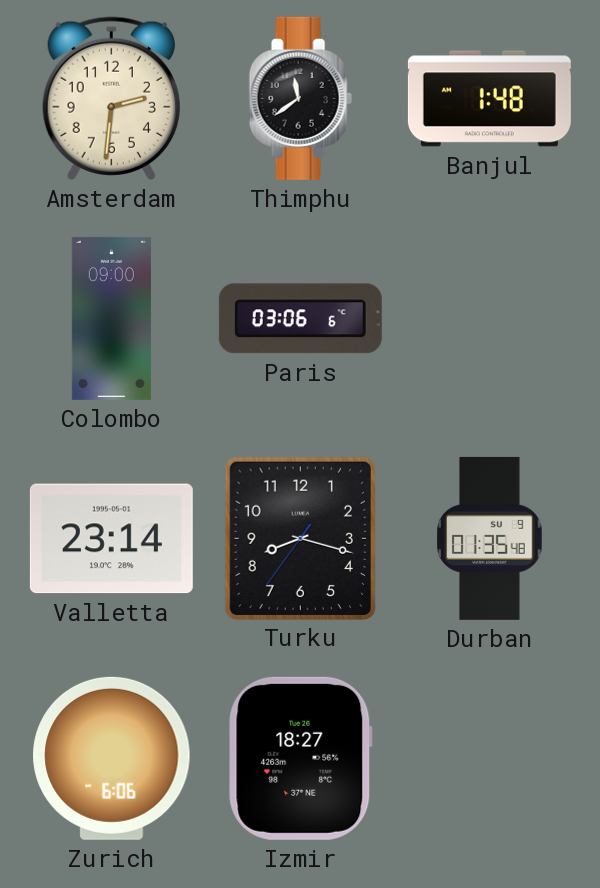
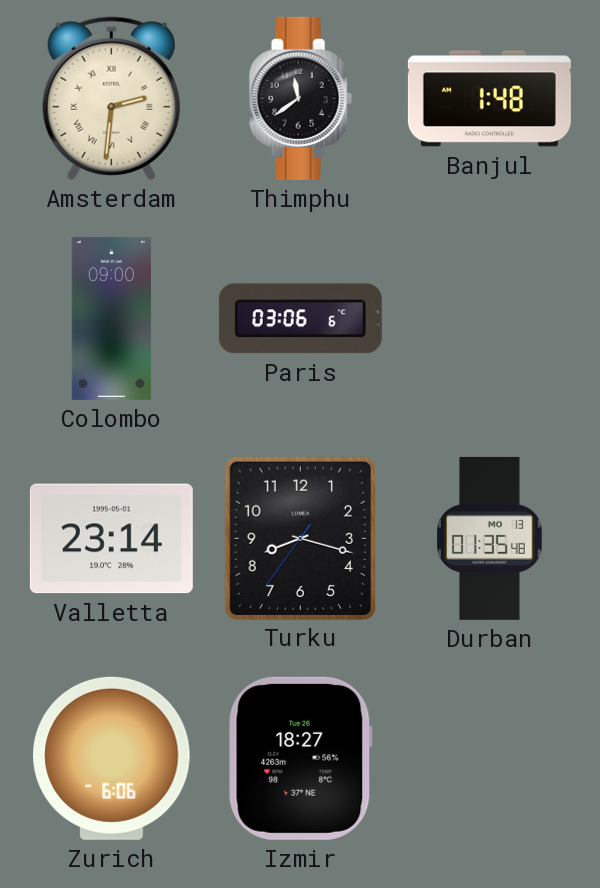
Amsterdam numerals: Arabic -> Roman (111, 98)
Durban date: SU 9 -> MO 13 (490, 538)
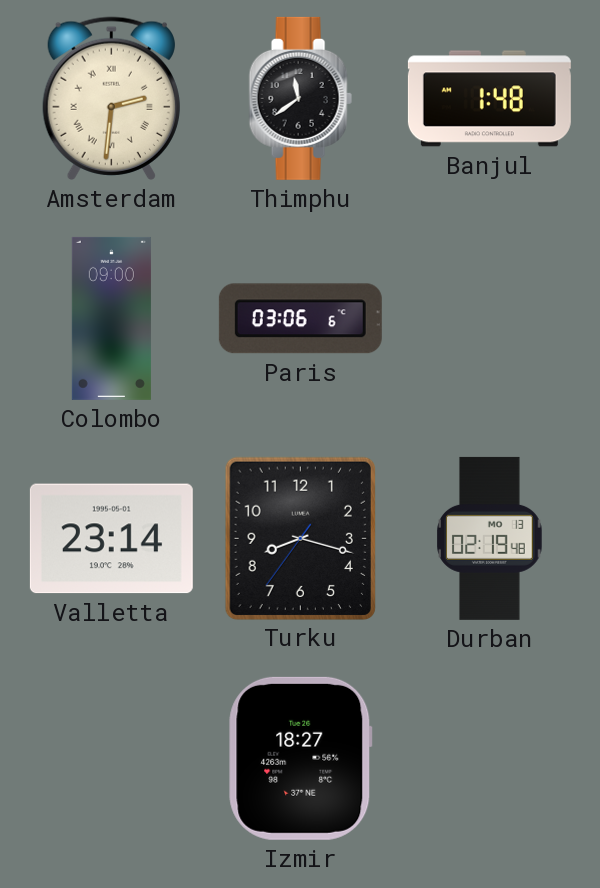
Durban: 01:35 -> 02:19 (490, 538)
Zurich: 6:06 -> none (112, 758)
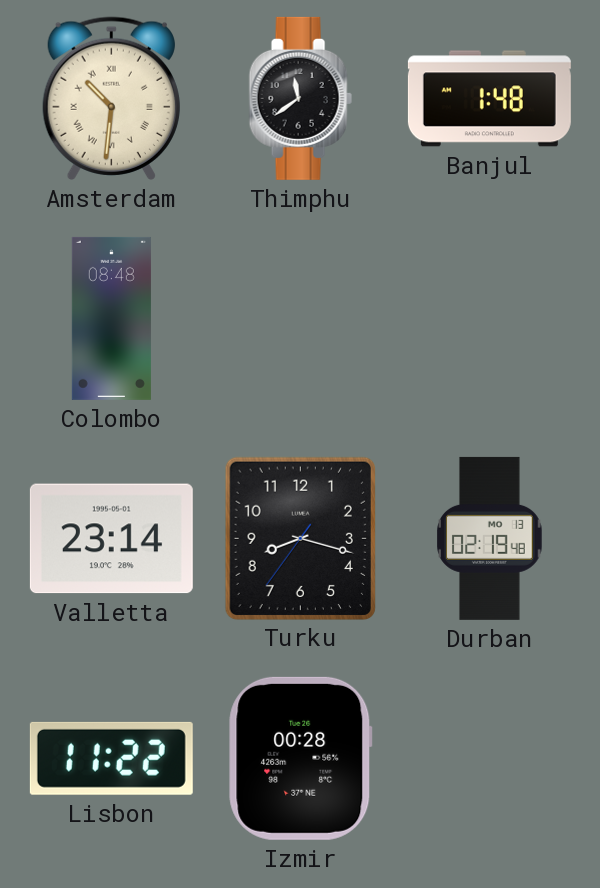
Amsterdam: 2:31 -> 10:31 (111, 98)
Colombo: 09:00 -> 08:48 (111, 318)
Paris: 03:06 -> none (300, 319)
Lisbon: none -> 11:22 (111, 758)
Izmir: 18:27 -> 00:28 (301, 758)
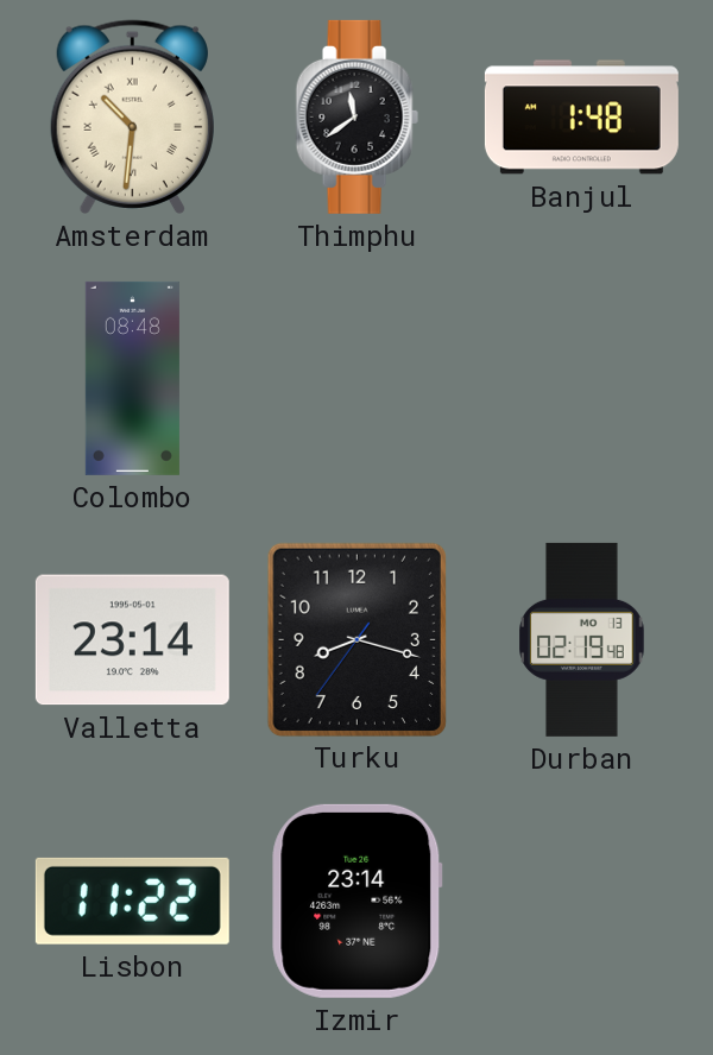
Izmir: 00:28 -> 23:14 (358, 901)
